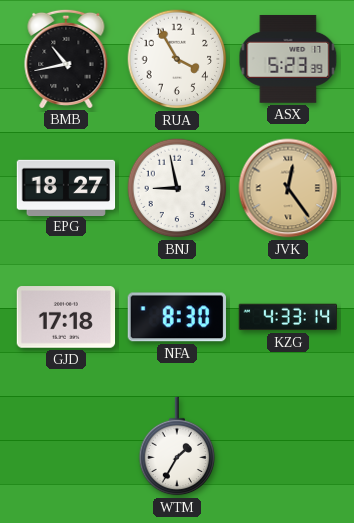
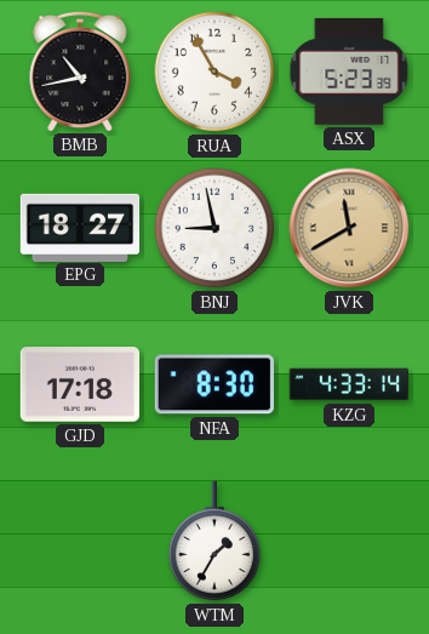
JVK: 12:24 -> 11:40 (349, 228)
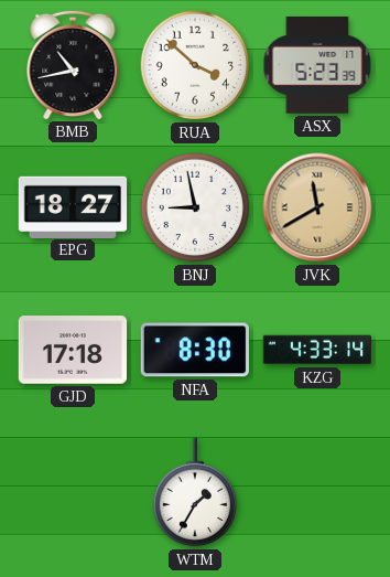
RUA: 3:55 -> 3:52 (195, 65)
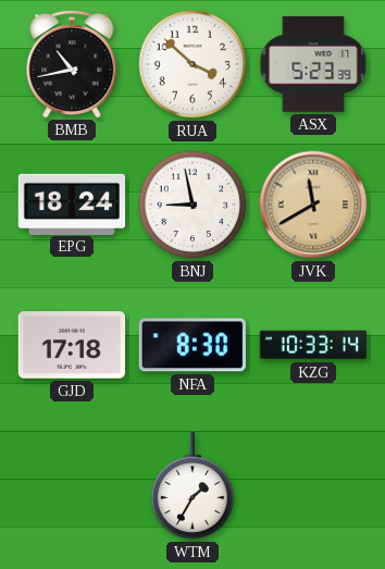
EPG: 18:27 -> 18:24 (72, 203)
KZG: 4:33 -> 10:33 (312, 345)
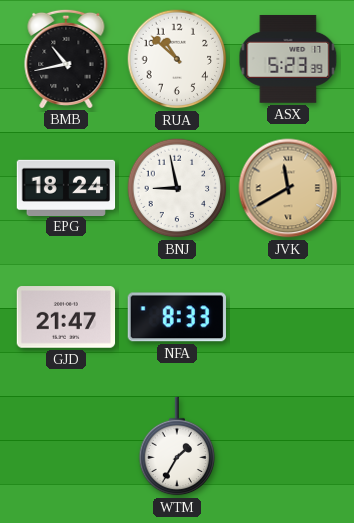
RUA: 3:52 -> 10:52 (177, 59)
GJD: 17:18 -> 21:47 (66, 317)
NFA: 8:30 -> 8:33 (177, 317)
KZG: 10:33 -> none (312, 345)
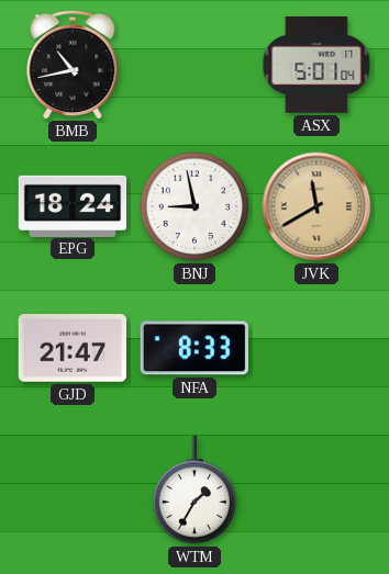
RUA: 10:52 -> none (177, 59)
ASX: 5:23 -> 5:01 (316, 65)
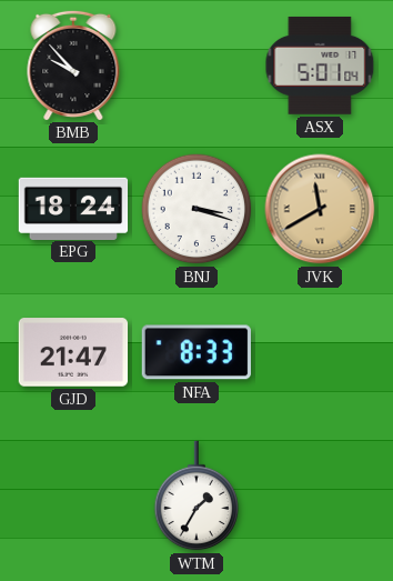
BMB: 10:43 -> 9:53 (73, 64)
BNJ: 8:58 -> 3:18 (196, 209)
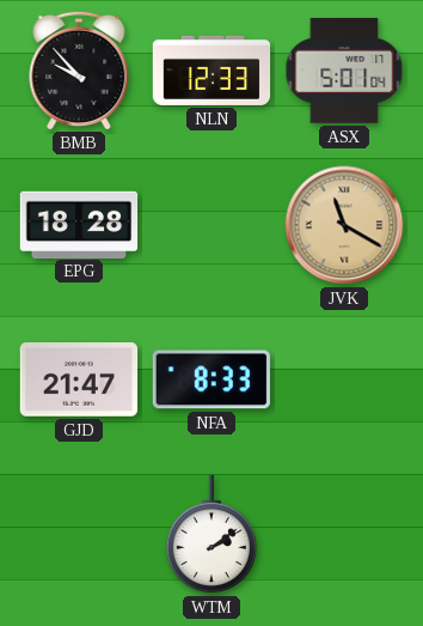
NLN: none -> 12:33 (211, 71)
EPG: 18:24 -> 18:28 (79, 224)
BNJ: 3:18 -> none (196, 209)
JVK: 11:40 -> 11:20 (344, 225)
WTM: 1:35 -> 2:09 (211, 534)
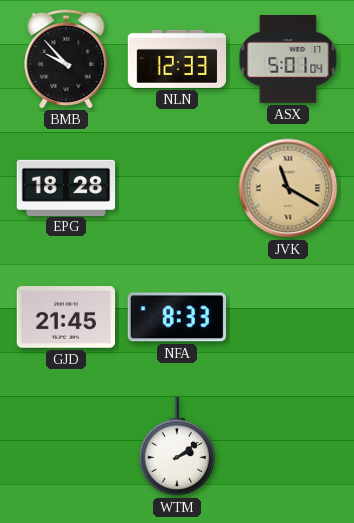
GJD: 21:47 -> 21:45 (66, 317)
